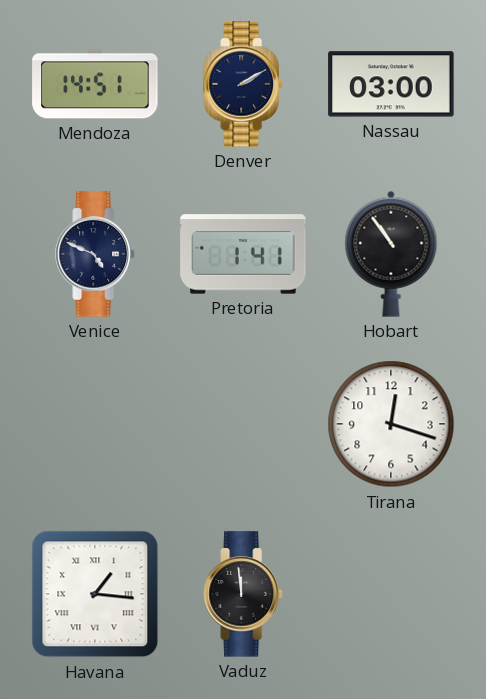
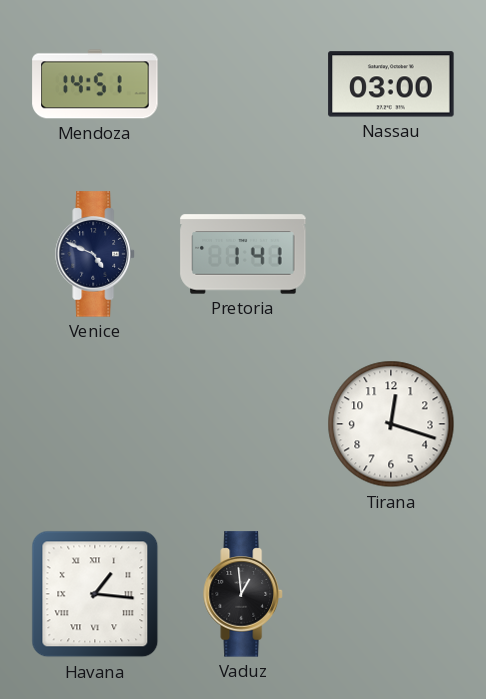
Denver: 2:10 -> none (243, 84)
Hobart: 10:54 -> none (391, 254)
Vaduz: 11:59 -> 12:59 (243, 594)
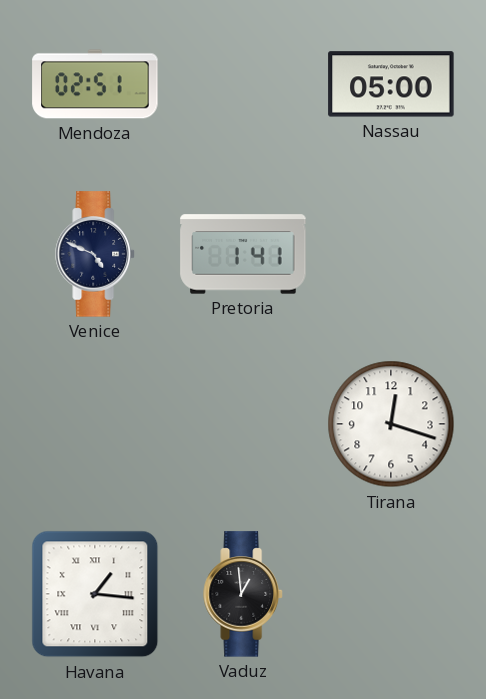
Mendoza: 14:51 -> 02:51 (95, 84)
Nassau: 03:00 -> 05:00 (391, 84)
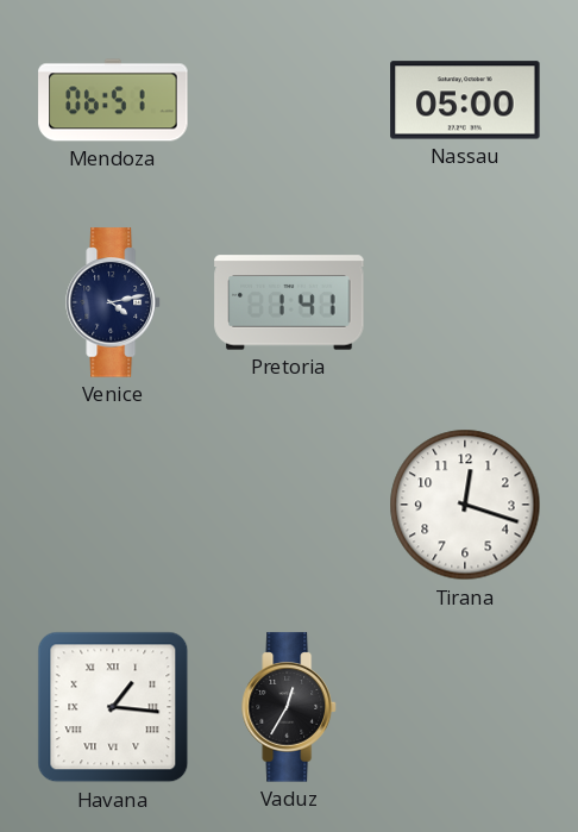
Mendoza: 02:51 -> 06:51 (113, 100)
Venice: 4:49 -> 4:13 (113, 302)
Vaduz: 12:59 -> 12:35 (289, 707)
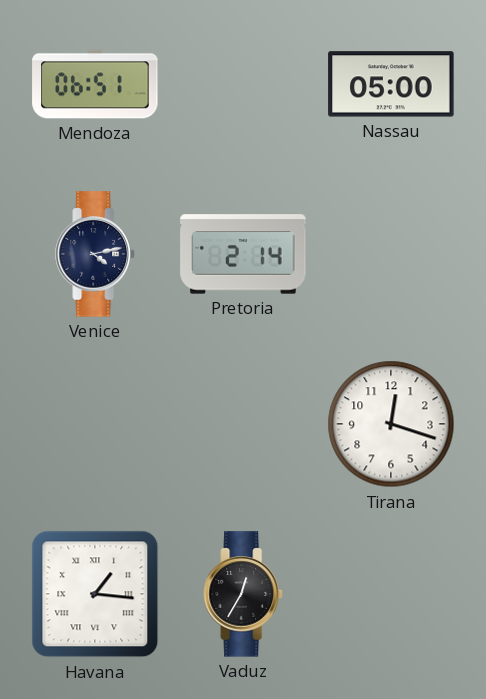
Pretoria: 1:41 -> 2:14 (243, 254)
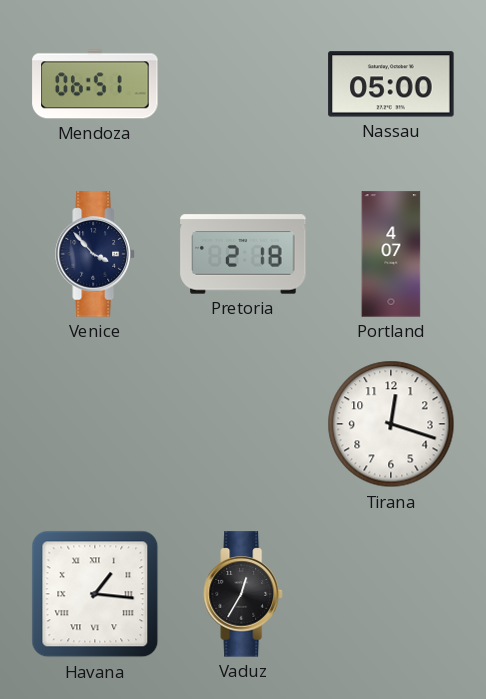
Venice: 4:13 -> 3:53 (95, 254)
Pretoria: 2:14 -> 2:18 (243, 254)
Portland: none -> 4:07 (391, 254)
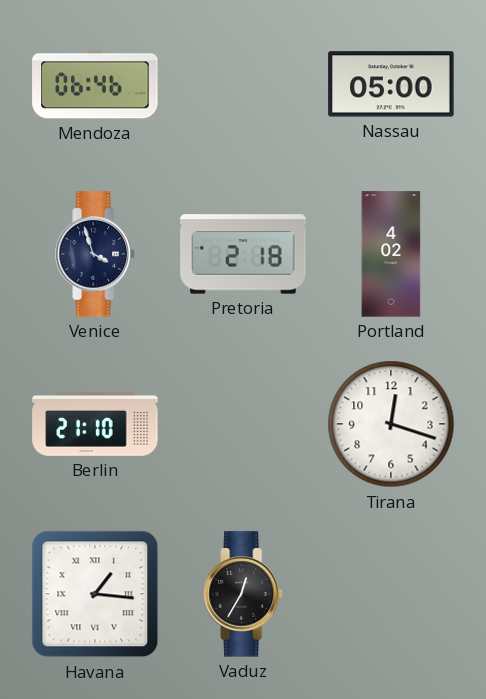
Mendoza: 06:51 -> 06:46 (95, 84)
Venice: 3:53 -> 3:57 (95, 254)
Portland: 4:07 -> 4:02 (391, 254)
Berlin: none -> 21:10 (95, 424)
